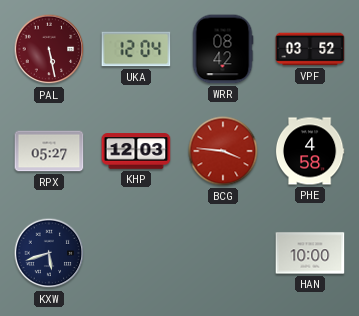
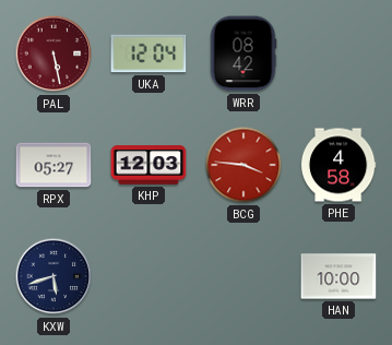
VPF: 03:52 -> none (310, 49)
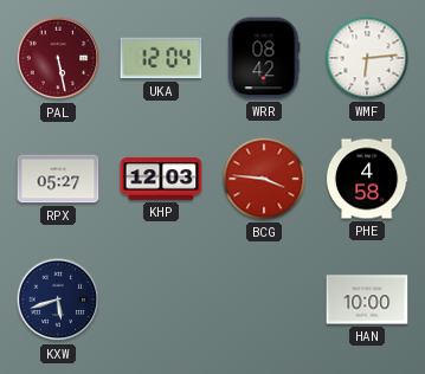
WMF: none -> 6:14 (367, 58)
